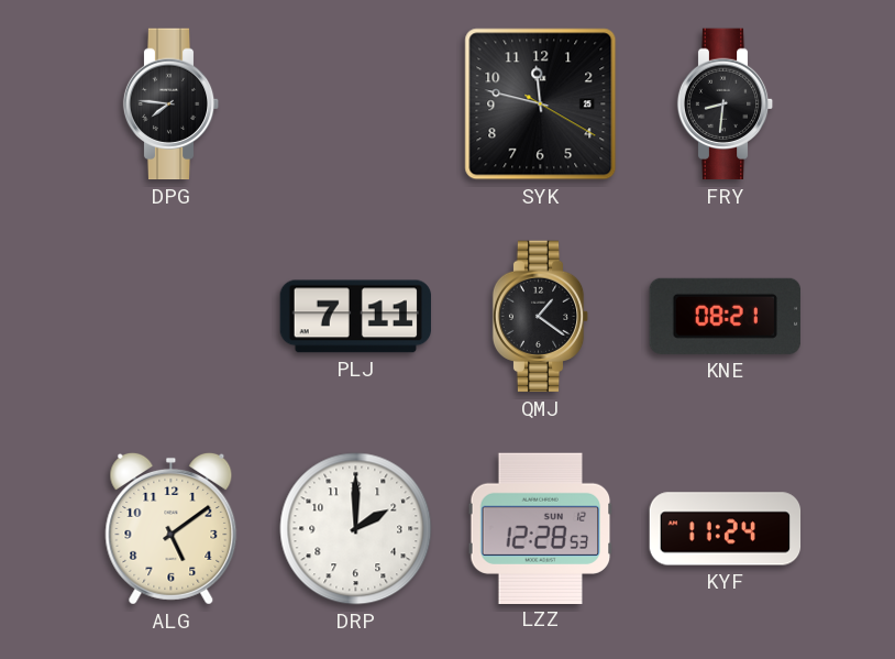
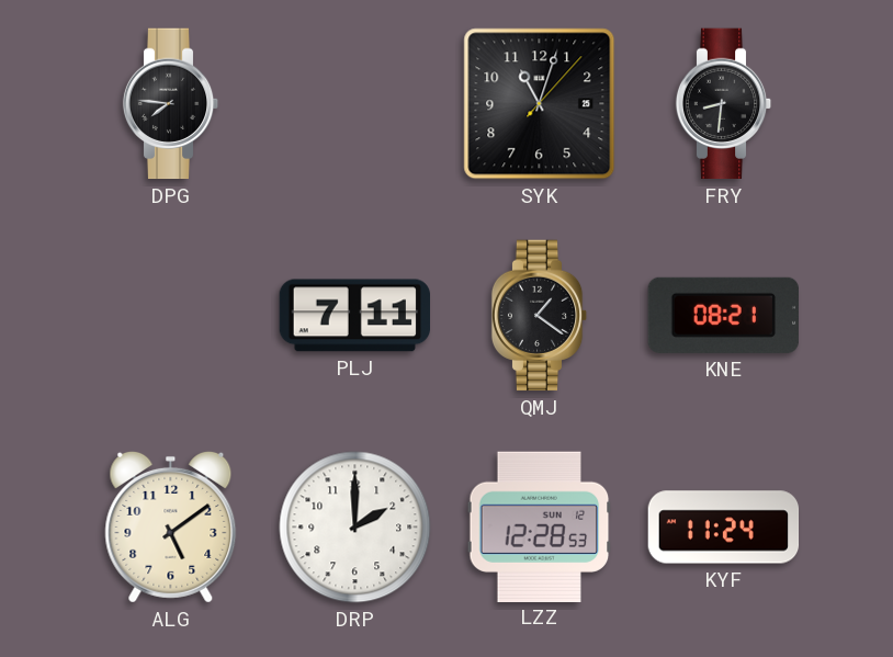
SYK: 11:47 -> 11:03 (540, 104)
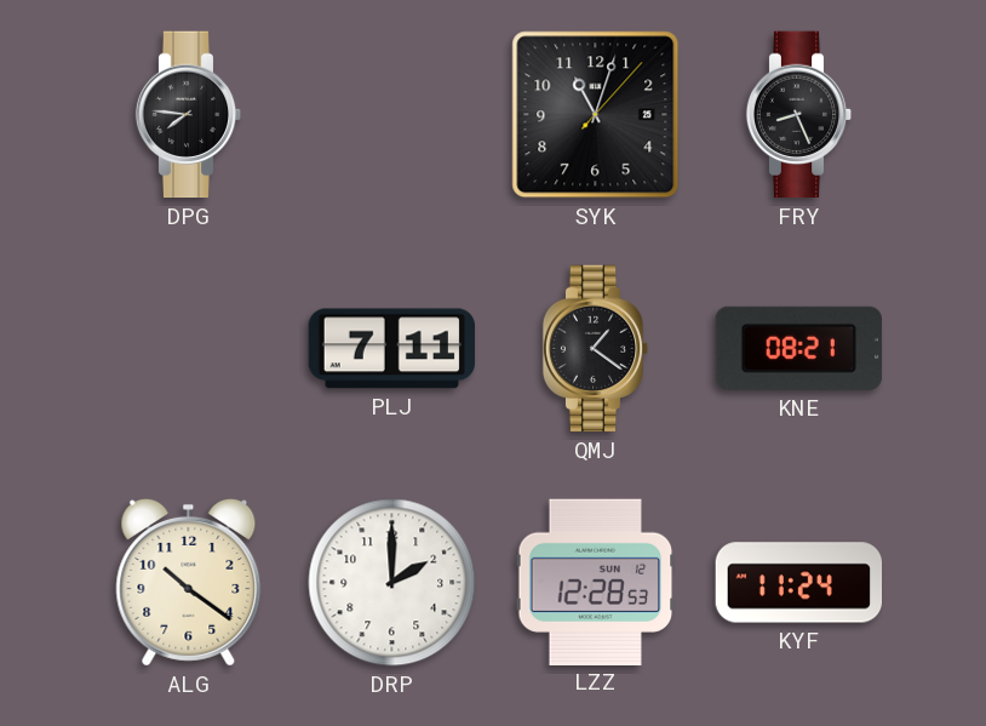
FRY: 8:31 -> 8:26 (799, 115)
ALG: 5:09 -> 10:21 (189, 582)
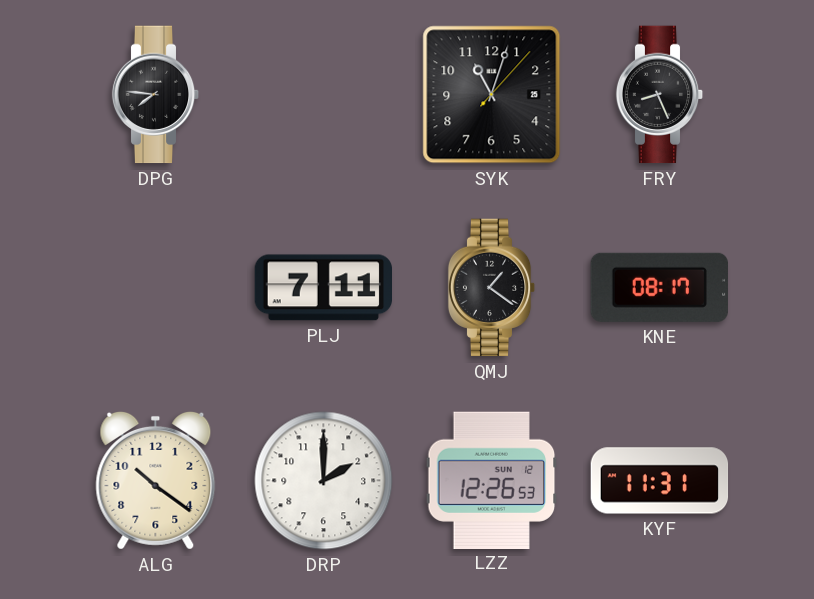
KNE: 08:21 -> 08:17 (659, 287)
LZZ: 12:28 -> 12:26 (492, 480)
KYF: 11:24 -> 11:31 (660, 481)
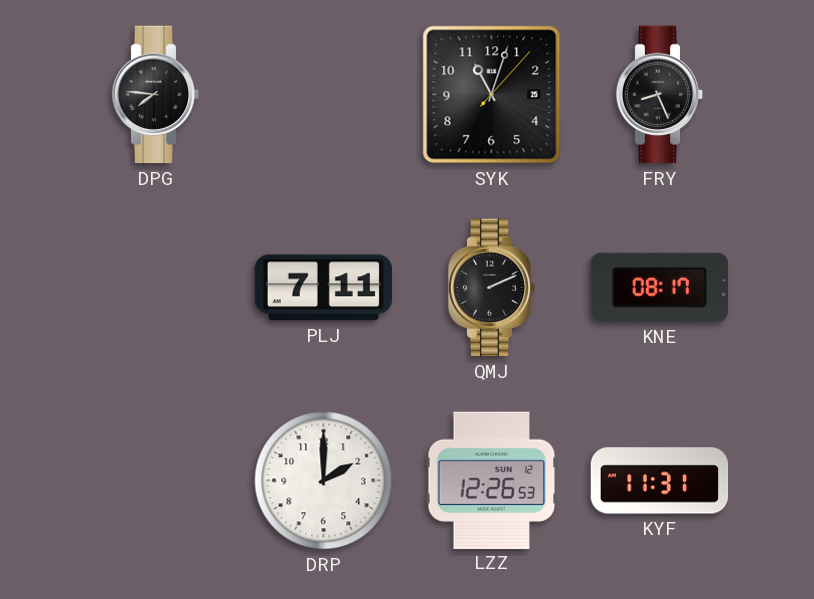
QMJ: 1:21 -> 2:11 (492, 288)
ALG: 10:21 -> none (156, 480)
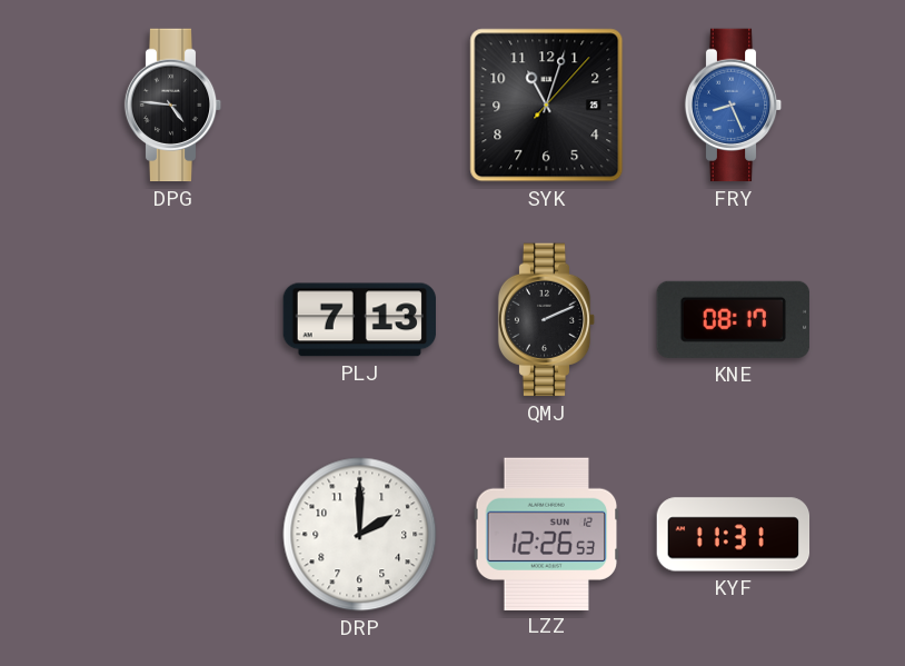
DPG: 7:46 -> 4:46 (173, 106)
FRY dial: black -> blue (734, 106)
PLJ: 7:11 -> 7:13 (359, 320)
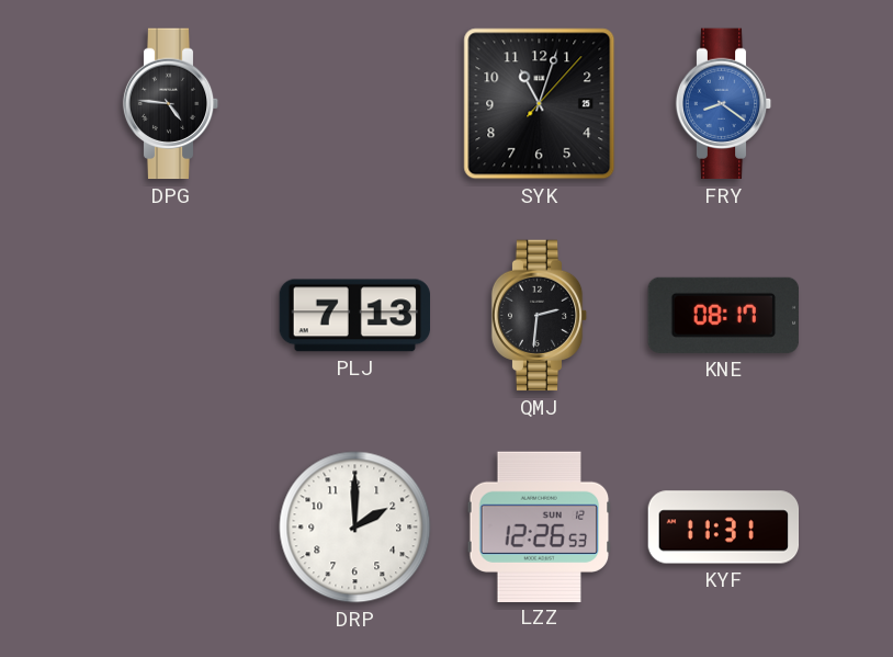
FRY: 8:26 -> 8:21 (724, 104)
QMJ: 2:11 -> 2:31 (540, 316)
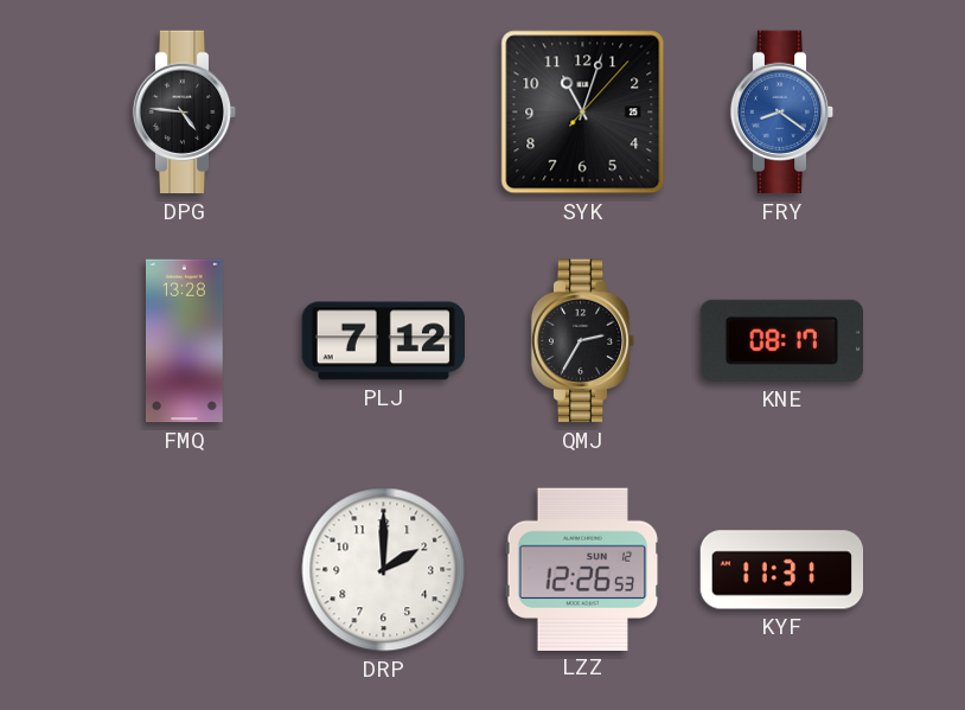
FMQ: none -> 13:28 (185, 341)
PLJ: 7:13 -> 7:12 (383, 341)
QMJ: 2:31 -> 2:35 (583, 341)
